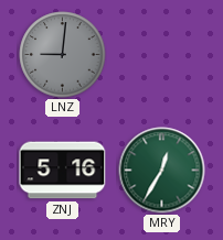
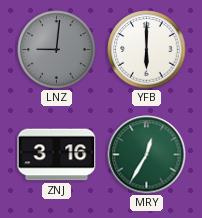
YFB: none -> 6:00 (147, 50)
ZNJ: 5:16 -> 3:16 (57, 155)
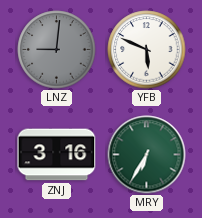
YFB: 6:00 -> 5:49 (147, 50)
MRY: 12:35 -> 6:35 (147, 155)
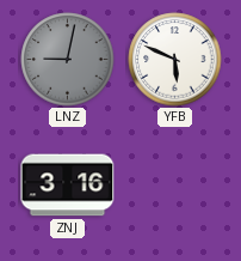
LNZ: 9:01 -> 9:02 (68, 60)
MRY: 6:35 -> none (147, 155)
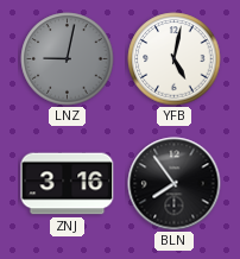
YFB: 5:49 -> 5:02 (175, 59)
BLN: none -> 7:54 (175, 184)
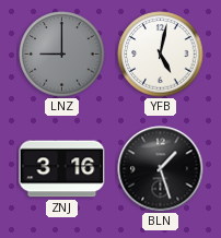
LNZ: 9:02 -> 9:00 (62, 55)
BLN: 7:54 -> 1:27 (161, 169)
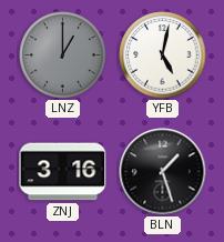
LNZ: 9:00 -> 1:00 (63, 56)
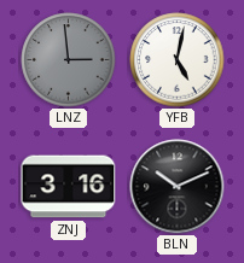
LNZ: 1:00 -> 2:59 (69, 60)
BLN: 1:27 -> 10:11 (178, 187)
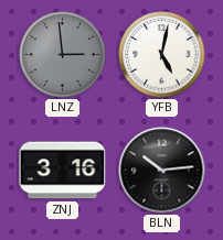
BLN: 10:11 -> 10:14 (162, 171)
